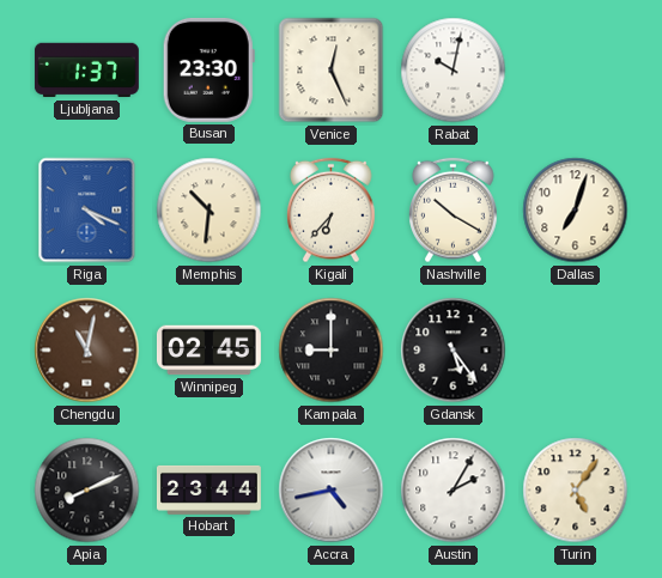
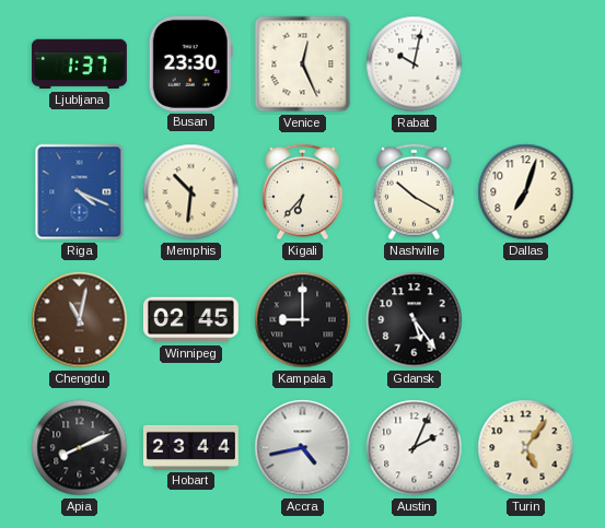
Austin: 2:05 -> 2:04 (415, 448)
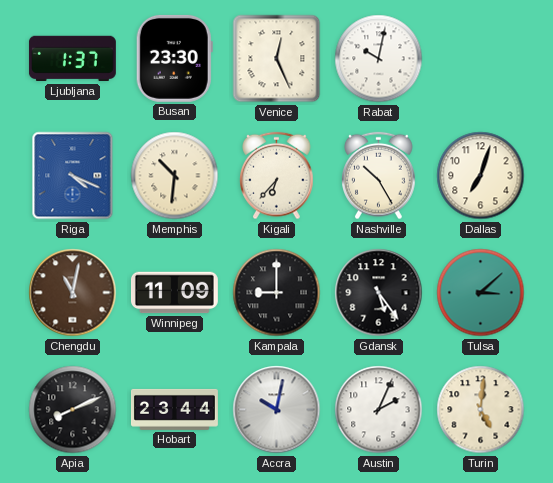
Nashville: 10:20 -> 10:25 (379, 176)
Winnipeg: 02:45 -> 11:09 (174, 293)
Tulsa: none -> 3:08 (481, 293)
Accra: 4:43 -> 10:02 (277, 410)
Turin: 5:06 -> 5:01 (481, 410)
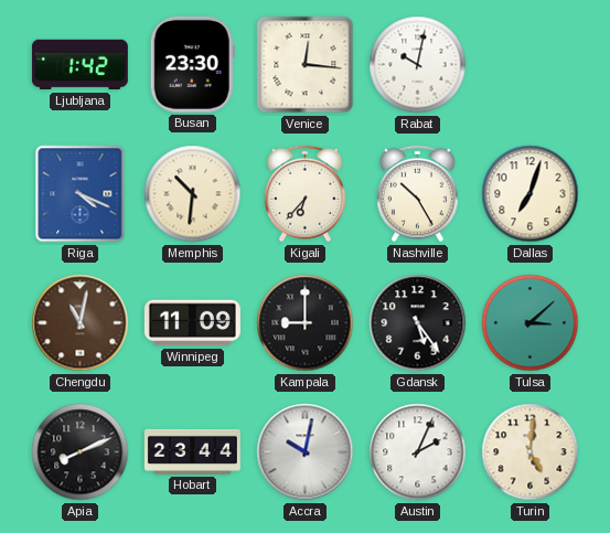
Ljubljana: 1:37 -> 1:42 (79, 65)
Venice: 12:26 -> 12:16 (306, 65)
